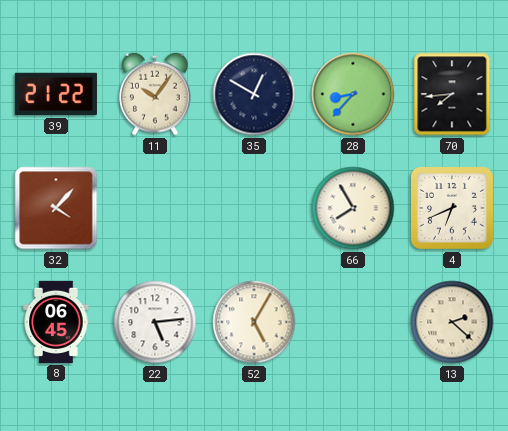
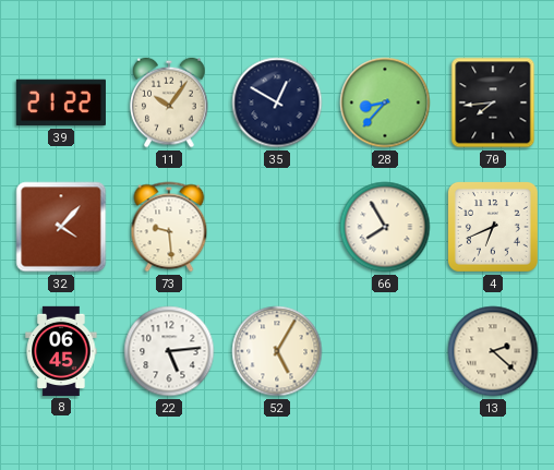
73: none -> 9:29 (169, 227)
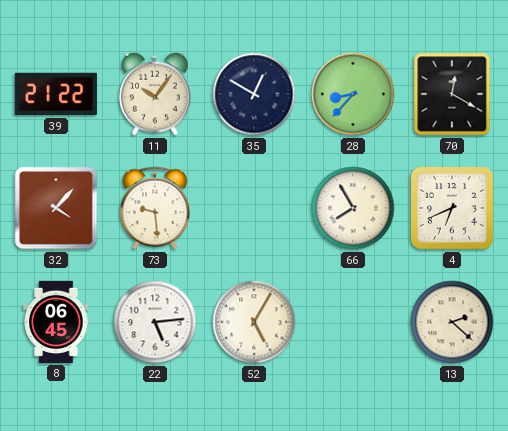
70: 7:44 -> 12:20 (452, 94)
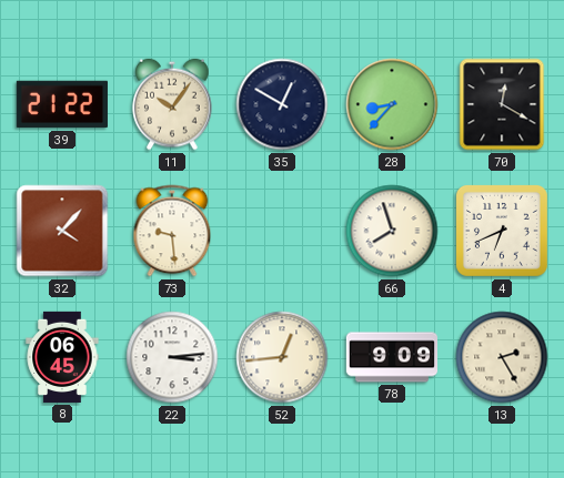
66: 7:55 -> 7:57 (392, 231)
22: 5:14 -> 3:14 (172, 357)
52: 5:05 -> 12:44 (282, 357)
78: none -> 9:09 (391, 357)
13: 2:22 -> 2:25 (502, 357)
